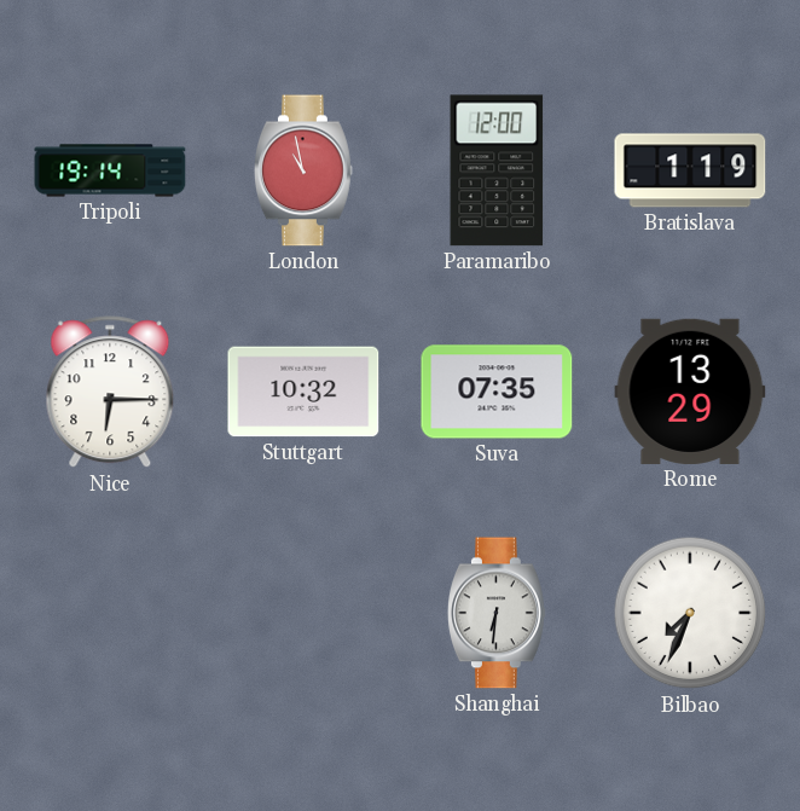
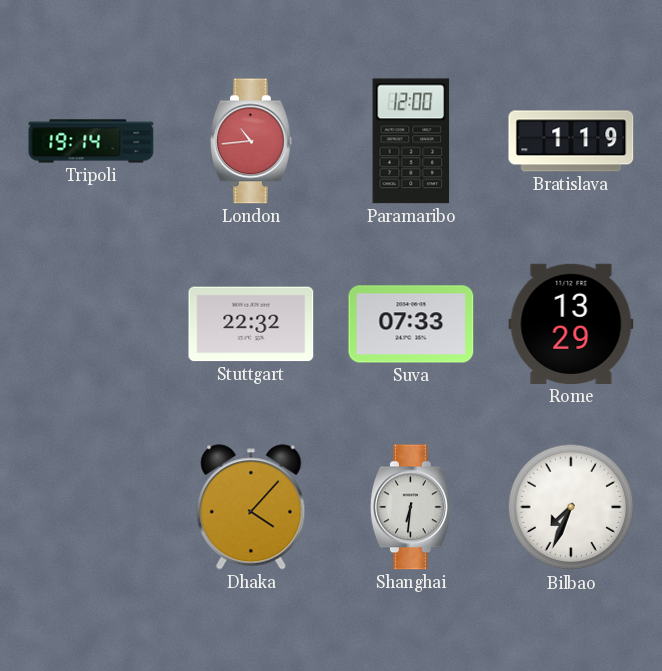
London: 10:58 -> 10:44 (251, 141)
Nice: 6:15 -> none (110, 393)
Stuttgart: 10:32 -> 22:32 (251, 324)
Suva: 07:35 -> 07:33 (411, 324)
Dhaka: none -> 4:07 (251, 507)
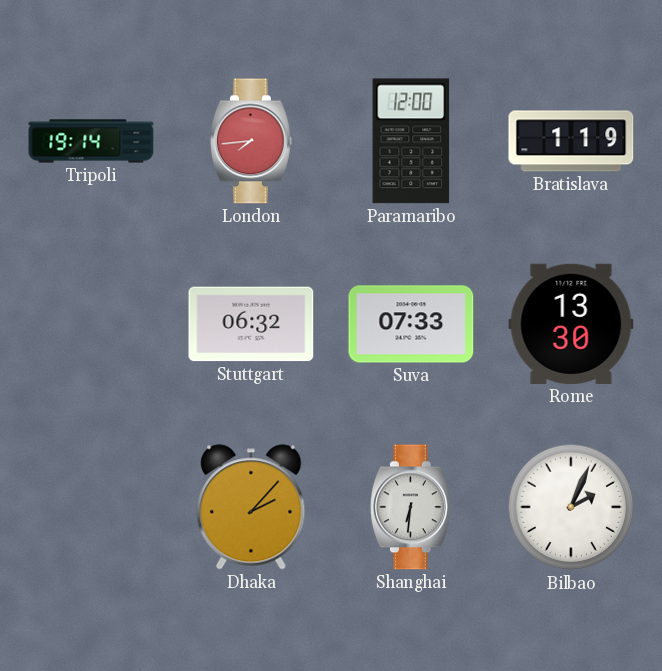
London: 10:44 -> 7:44 (251, 141)
Stuttgart: 22:32 -> 06:32 (251, 324)
Rome: 13:29 -> 13:30 (571, 324)
Dhaka: 4:07 -> 2:07 (251, 507)
Bilbao: 7:34 -> 2:04 (571, 507)
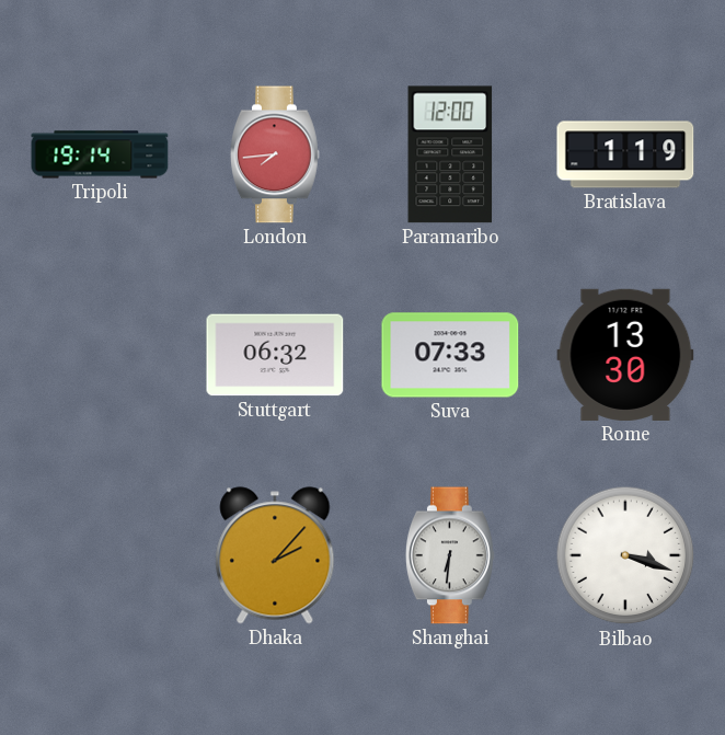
Bilbao: 2:04 -> 3:18 (625, 555)
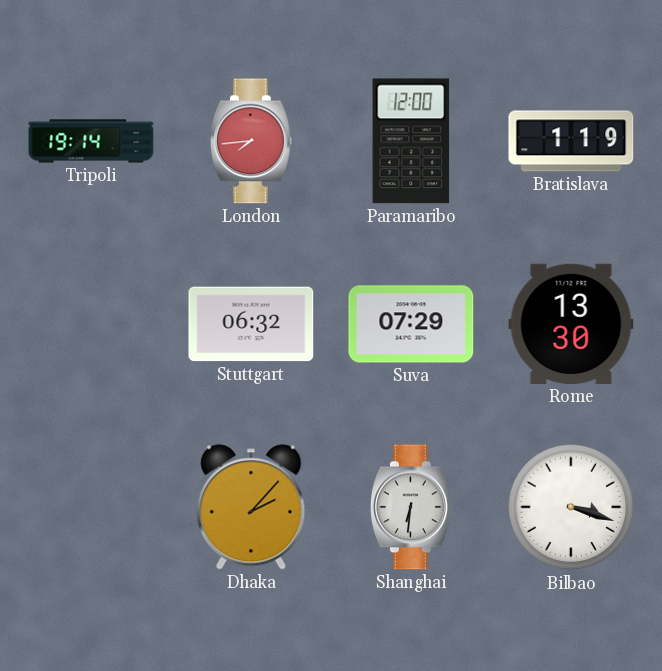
Suva: 07:33 -> 07:29 (411, 324)
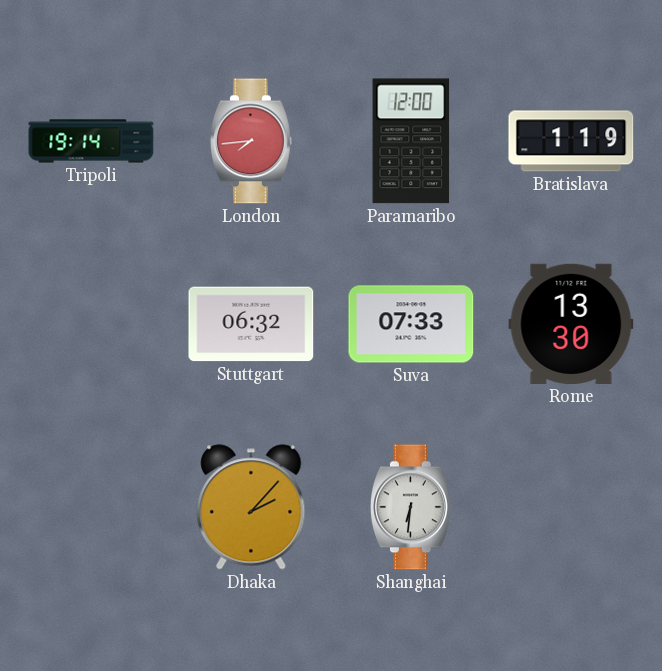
Suva: 07:29 -> 07:33 (411, 324)
Bilbao: 3:18 -> none (571, 507)
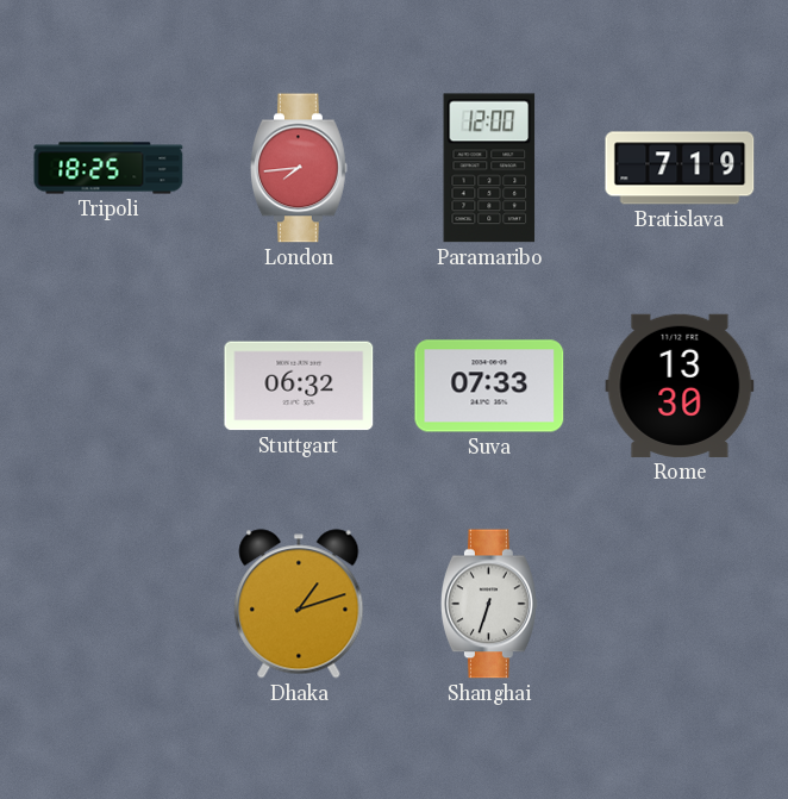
Tripoli: 19:14 -> 18:25 (108, 168)
Bratislava: 1:19 -> 7:19 (680, 168)
Dhaka: 2:07 -> 1:12 (299, 604)
Shanghai: 6:31 -> 6:33 (489, 604)
